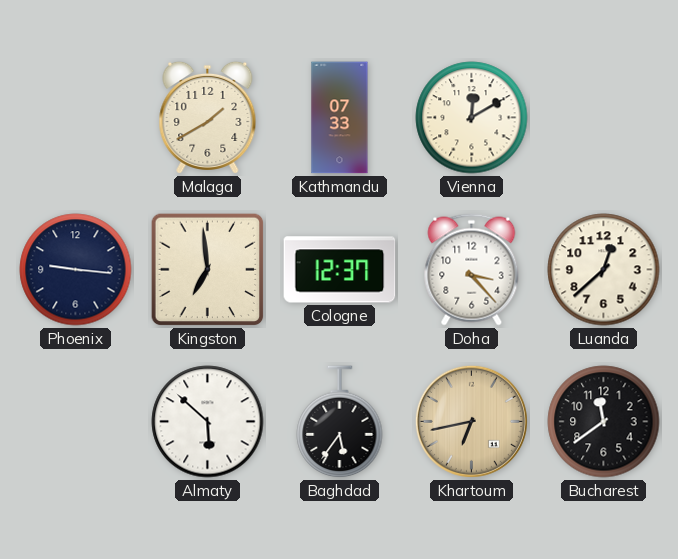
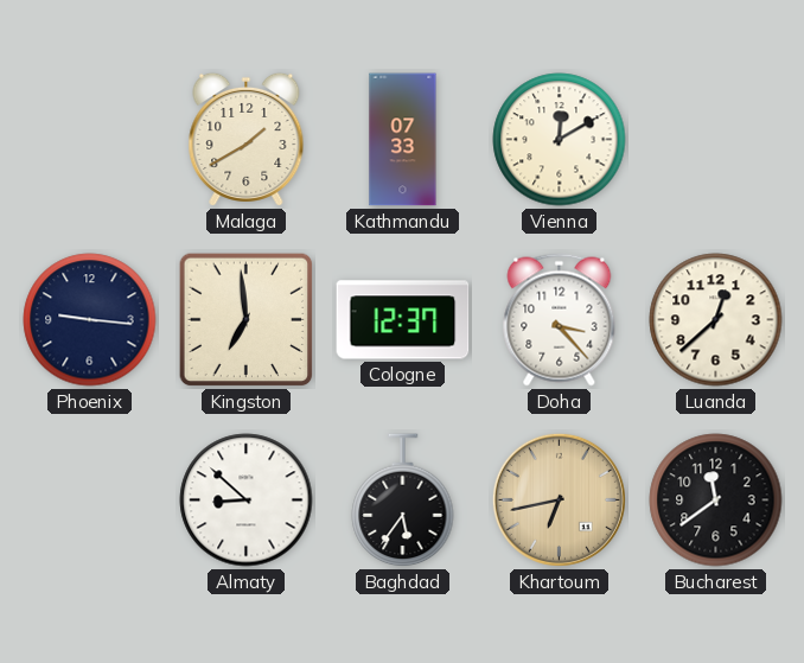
Almaty: 5:52 -> 8:52 (247, 501)
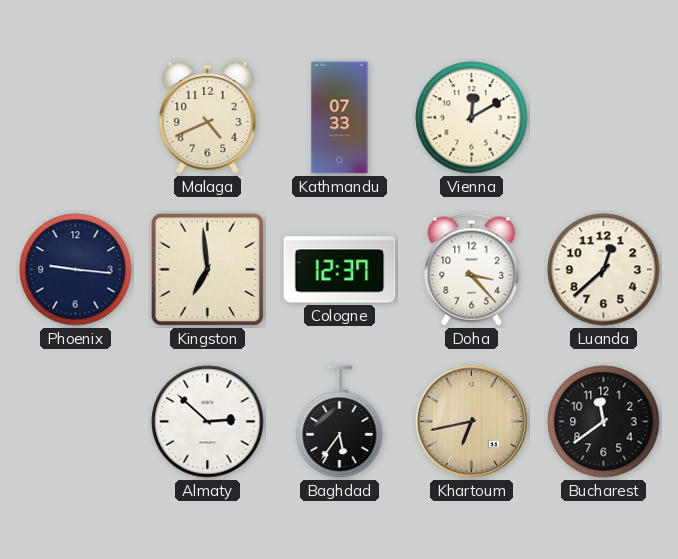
Malaga: 1:40 -> 4:41 (208, 117)
Almaty: 8:52 -> 2:52 (208, 422)
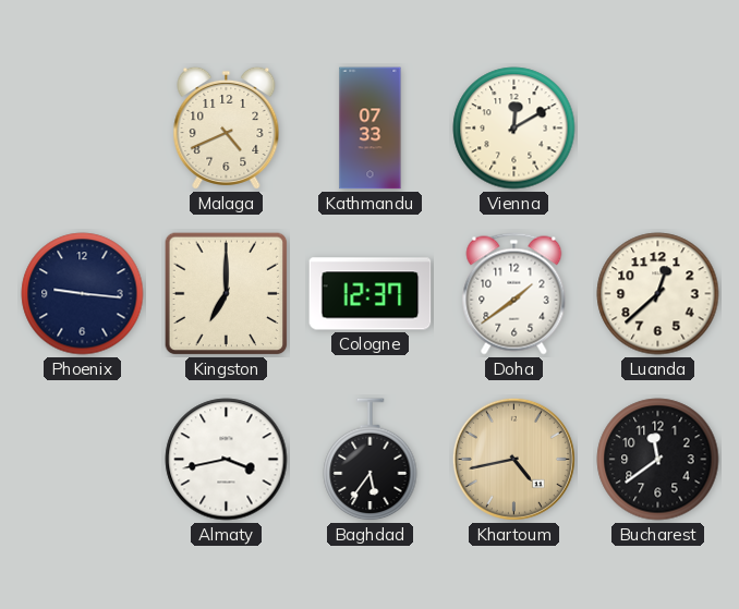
Kingston: 6:59 -> 7:00 (227, 294)
Doha: 3:23 -> 1:39 (514, 294)
Almaty: 2:52 -> 3:43 (227, 460)
Khartoum: 6:43 -> 4:43 (513, 459)
